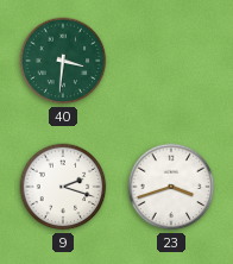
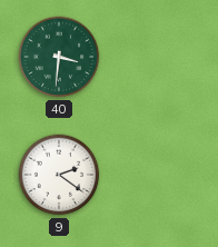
9: 2:18 -> 2:21 (59, 175)
23: 3:42 -> none (171, 187)
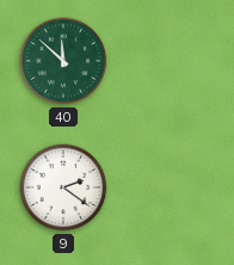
40: 3:31 -> 11:52 (63, 61)
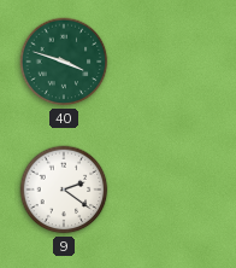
40: 11:52 -> 3:48 (64, 62)
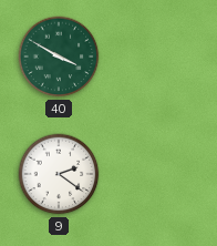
40: 3:48 -> 3:50 (59, 57)
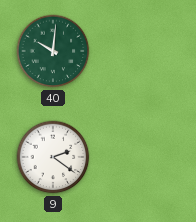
40: 3:50 -> 10:01 (53, 51)
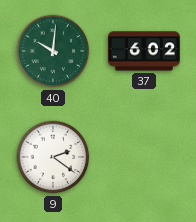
37: none -> 6:02 (144, 51)
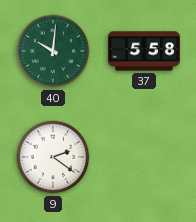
37: 6:02 -> 5:58 (144, 51)
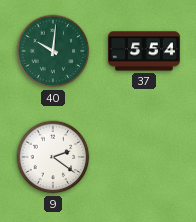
37: 5:58 -> 5:54 (144, 51)
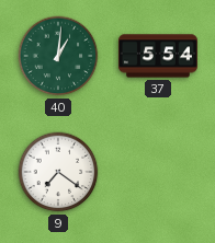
40: 10:01 -> 1:01 (58, 56)
9: 2:21 -> 7:21 (58, 172)
